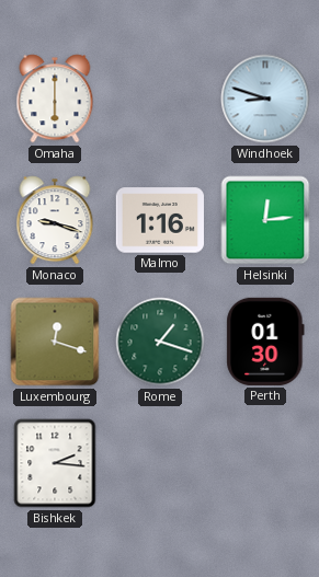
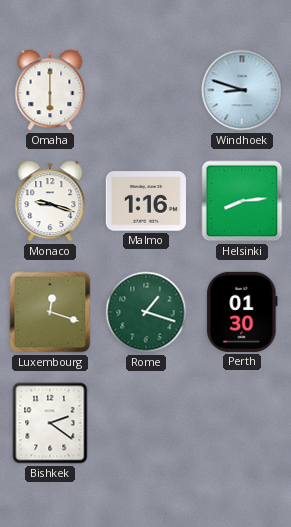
Helsinki: 12:14 -> 8:14 (242, 201)
Bishkek: 2:16 -> 2:21 (50, 423)
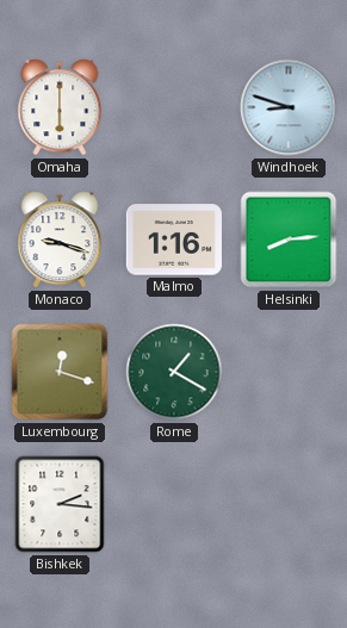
Rome: 1:18 -> 1:20 (174, 372)
Perth: 01:30 -> none (242, 312)
Bishkek: 2:21 -> 2:16 (60, 504)
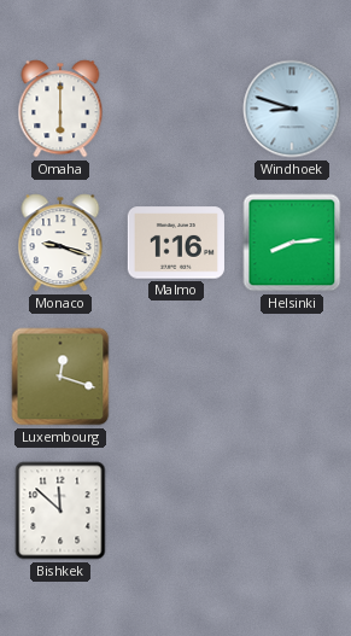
Rome: 1:20 -> none (174, 372)
Bishkek: 2:16 -> 11:52 (60, 510)
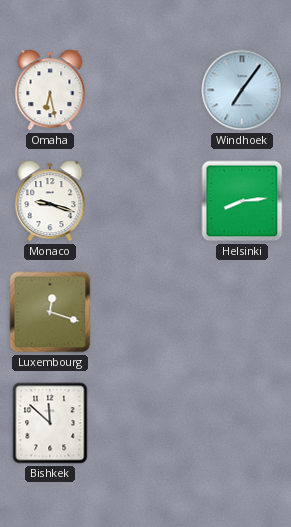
Omaha: 6:00 -> 6:28 (50, 90)
Windhoek: 8:48 -> 7:06 (242, 90)
Malmo: 1:16 -> none (175, 243)
